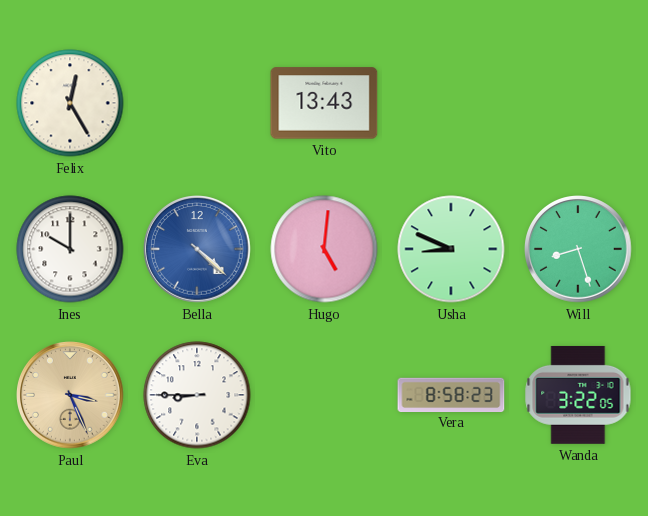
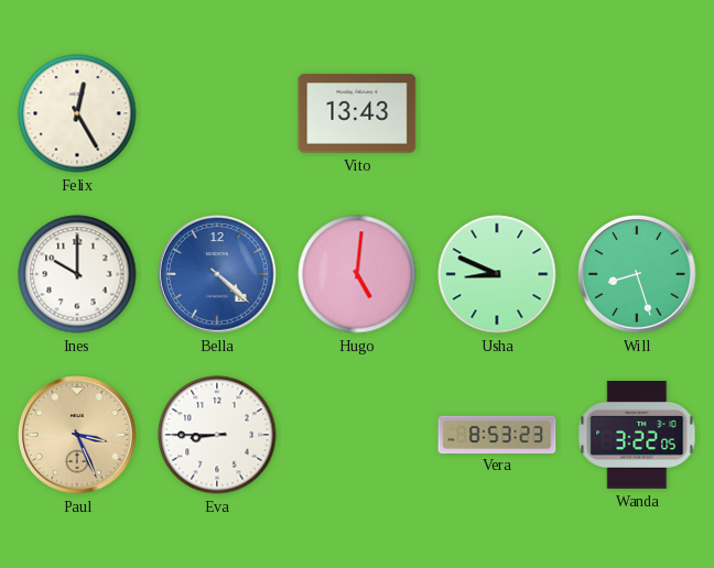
Vera: 8:58 -> 8:53 (497, 434)
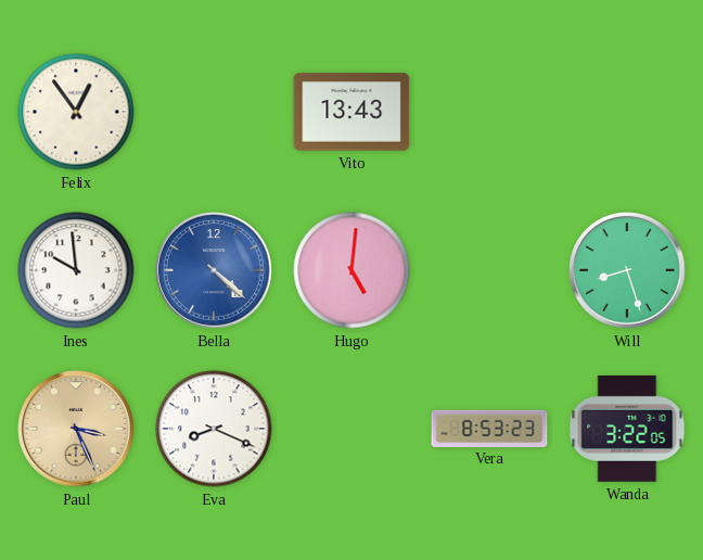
Felix: 12:25 -> 12:54 (76, 112)
Ines: 10:00 -> 9:59 (76, 270)
Usha: 8:49 -> none (497, 274)
Eva: 8:45 -> 8:19 (214, 429)
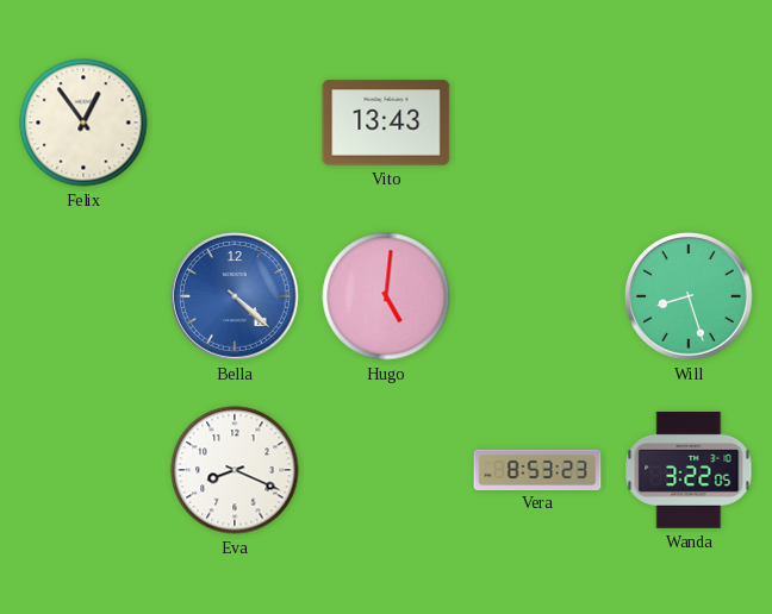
Ines: 9:59 -> none (76, 270)
Paul: 3:26 -> none (77, 430)
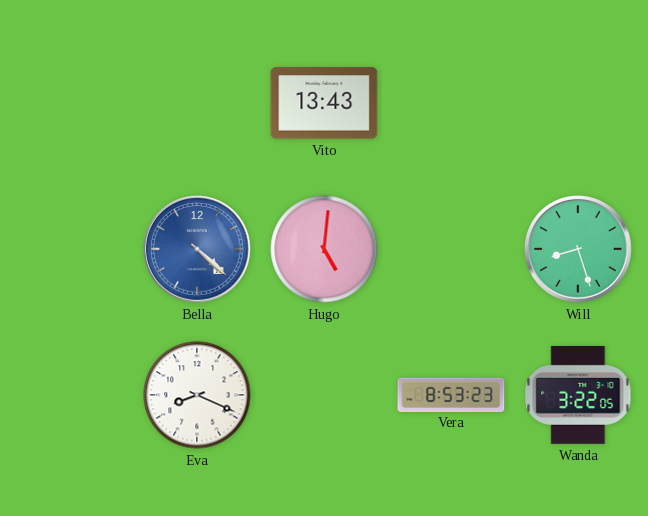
Felix: 12:54 -> none (83, 123)
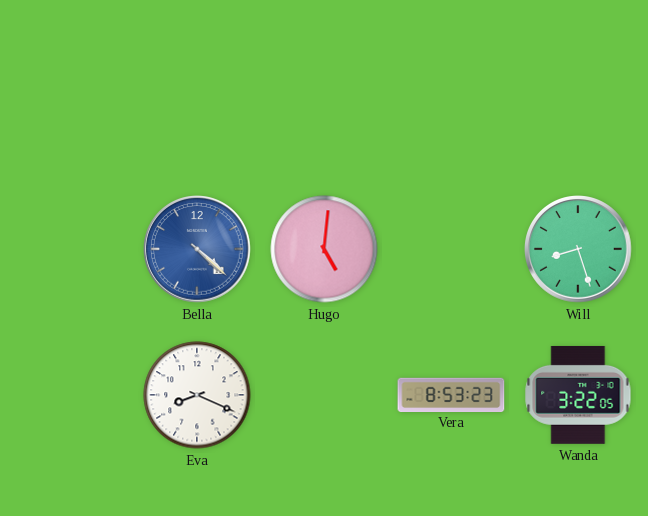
Vito: 13:43 -> none (324, 103)
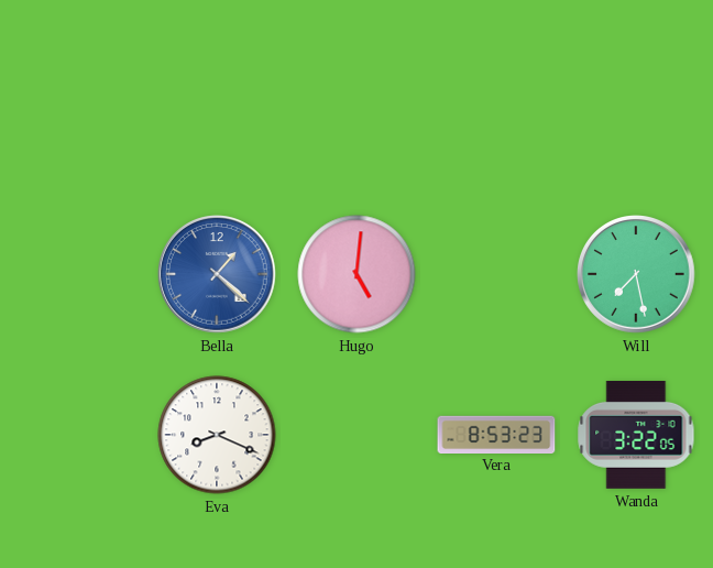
Bella: 4:22 -> 1:22 (218, 275)
Will: 8:27 -> 7:28 (637, 275)
